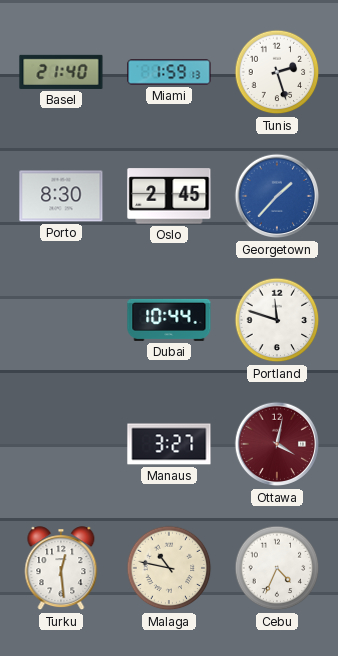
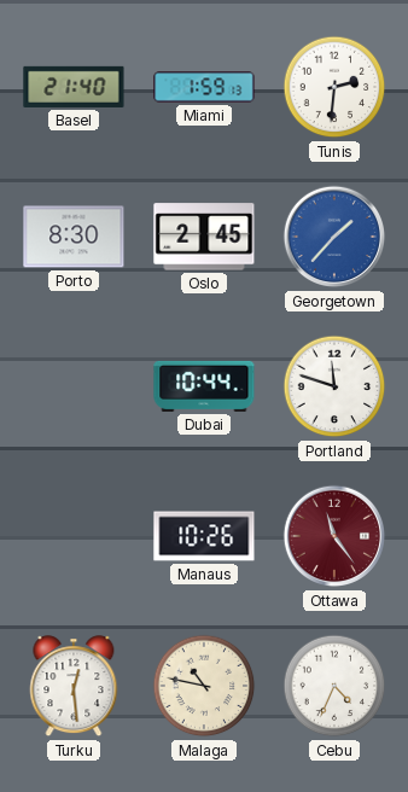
Tunis: 2:27 -> 2:31 (334, 87)
Manaus: 3:27 -> 10:26 (204, 536)
Ottawa: 4:02 -> 11:24 (334, 536)
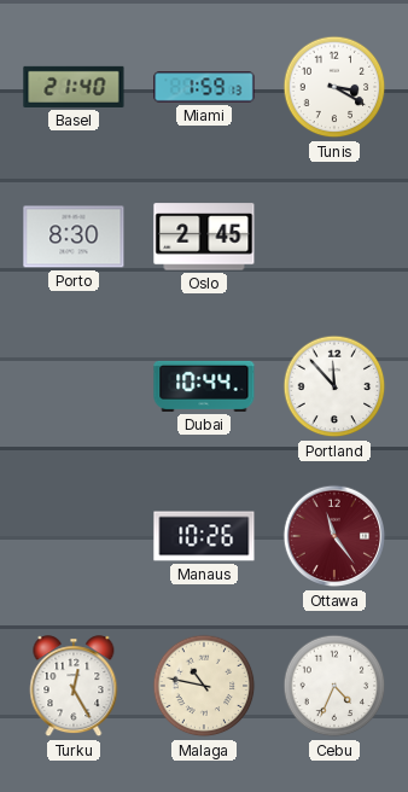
Tunis: 2:31 -> 3:20 (334, 87)
Georgetown: 1:37 -> none (334, 237)
Portland: 11:48 -> 11:53 (334, 386)
Turku: 12:29 -> 12:25 (74, 687)
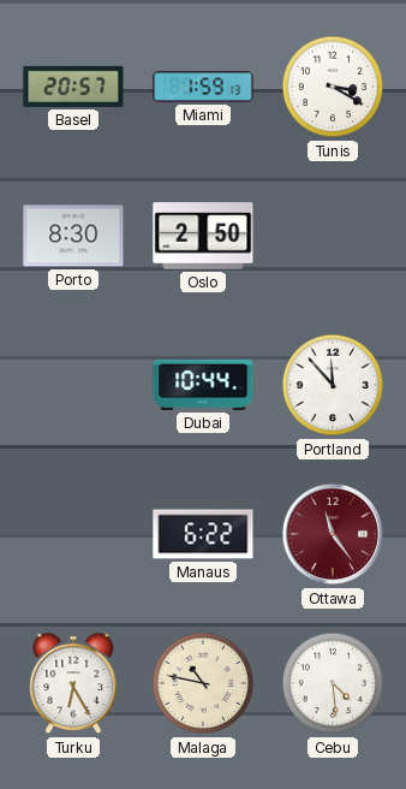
Basel: 21:40 -> 20:57 (73, 87)
Oslo: 2:45 -> 2:50 (203, 236)
Manaus: 10:26 -> 6:22 (203, 534)
Turku: 12:25 -> 6:25 (73, 684)
Cebu: 4:34 -> 4:29 (333, 683)
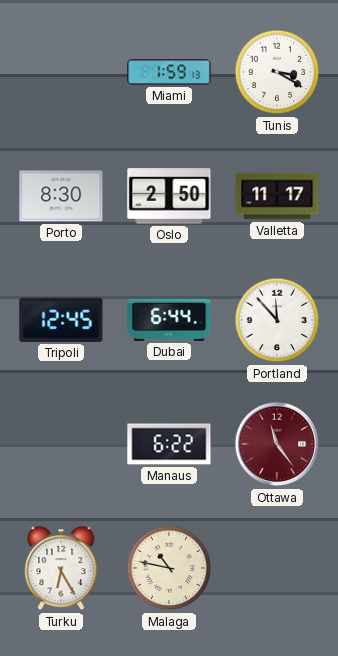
Basel: 20:57 -> none (73, 87)
Valletta: none -> 11:17 (277, 196)
Tripoli: none -> 12:45 (61, 320)
Dubai: 10:44 -> 6:44 (169, 320)
Cebu: 4:29 -> none (333, 683)
